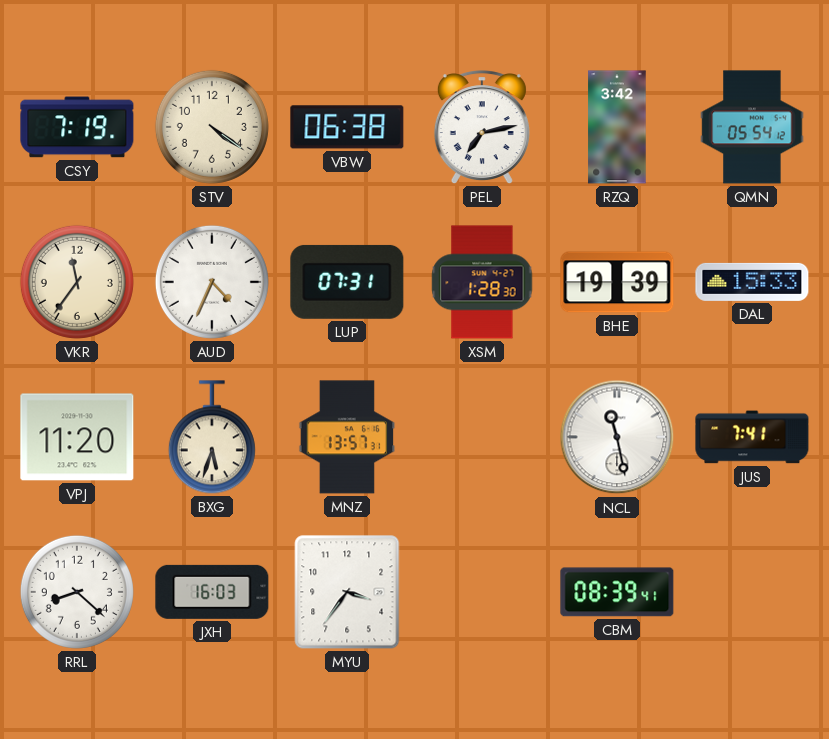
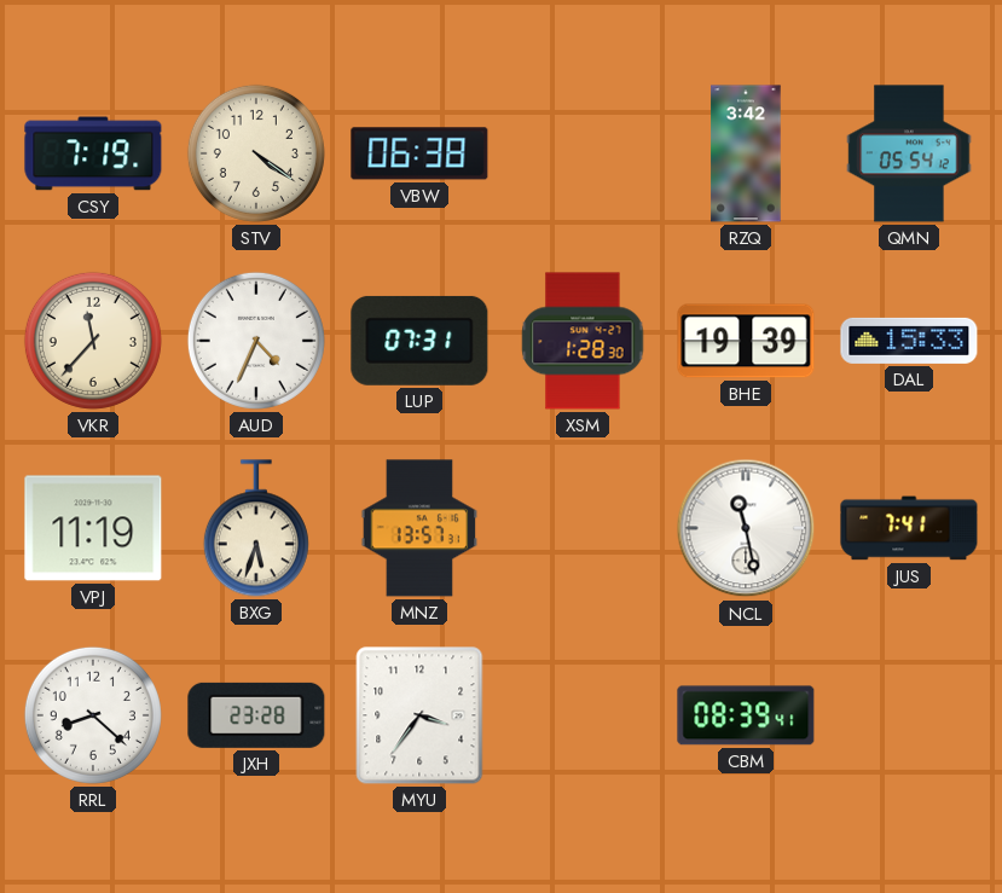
PEL: 7:13 -> none (482, 127)
VKR: 11:36 -> 11:37 (93, 341)
VPJ: 11:20 -> 11:19 (93, 528)
JXH: 16:03 -> 23:28 (256, 715)
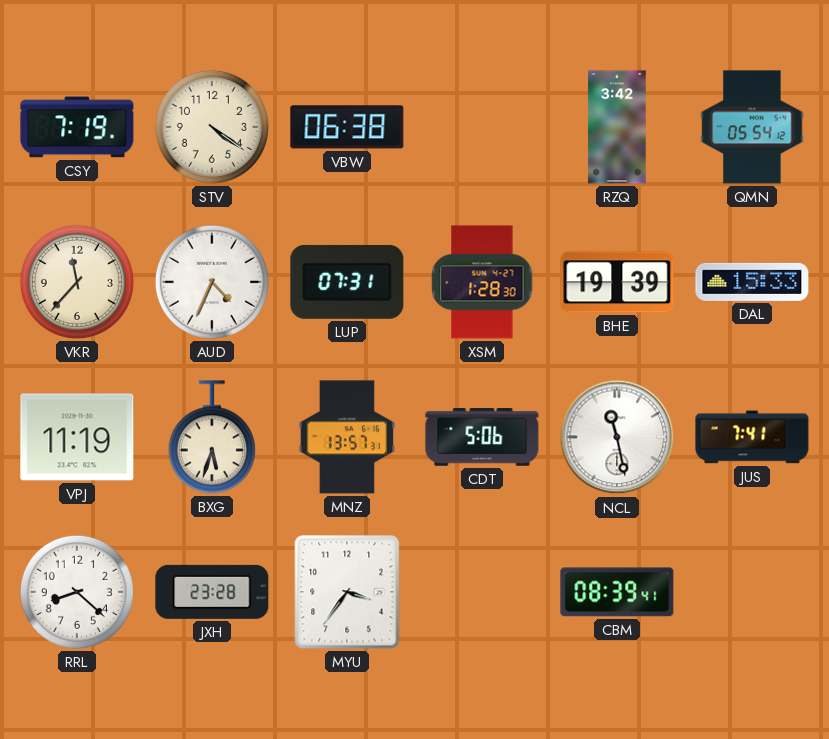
CDT: none -> 5:06 (482, 438)
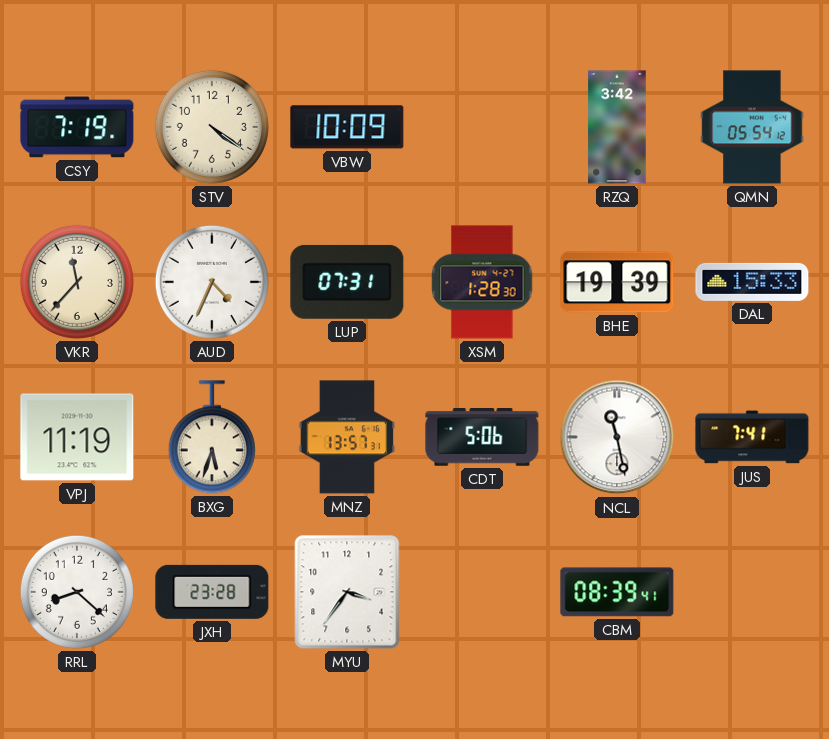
VBW: 06:38 -> 10:09 (347, 127)
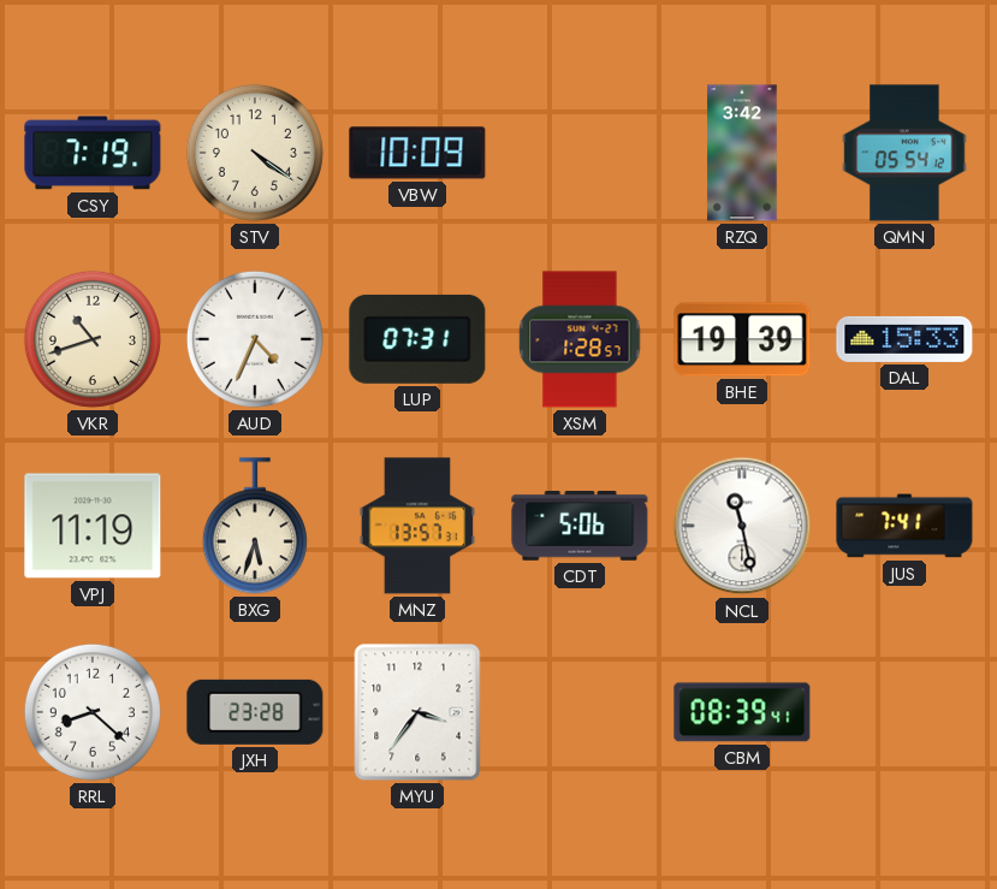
VKR: 11:37 -> 10:42 (93, 339)
XSM: 1:28:30 -> 1:28:57 (580, 339)
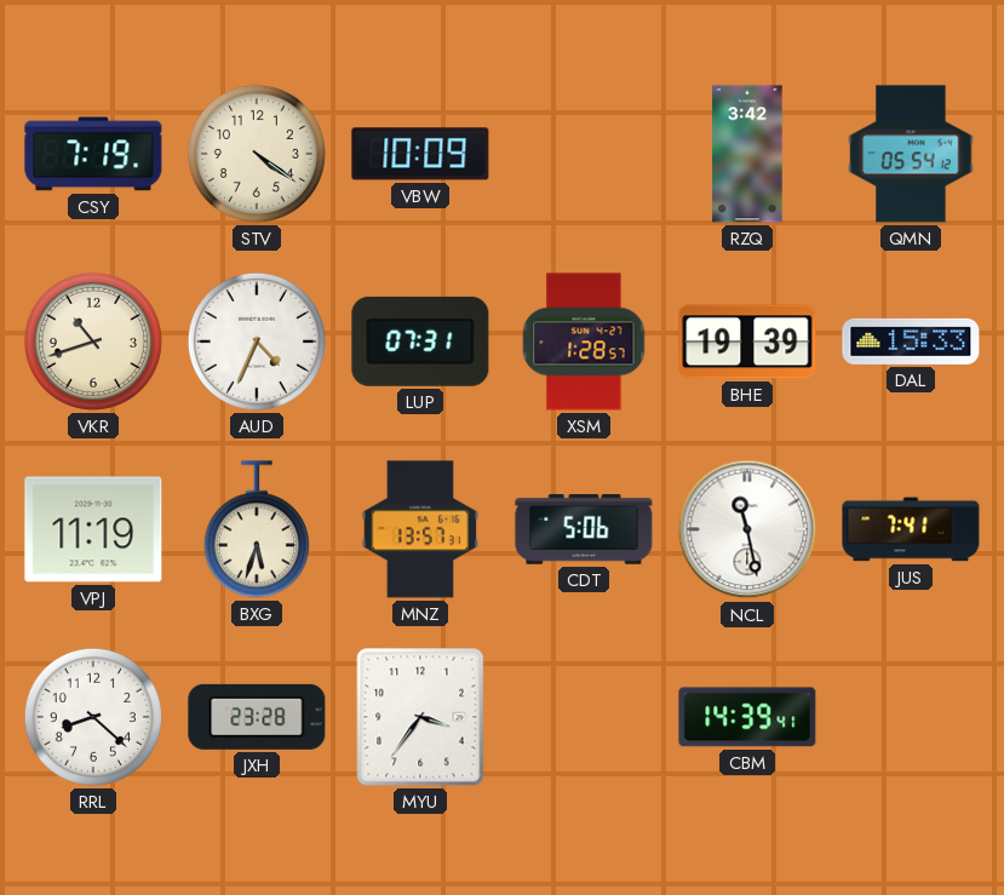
CBM: 08:39 -> 14:39 (747, 717)
